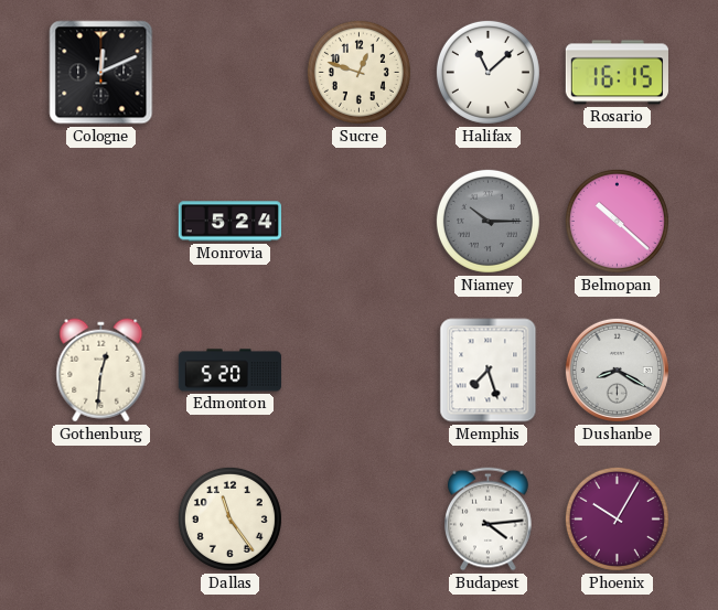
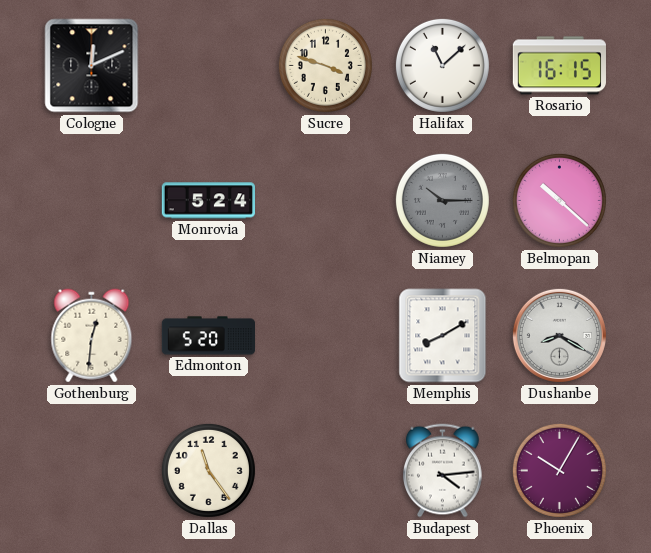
Sucre: 12:48 -> 3:48 (325, 65)
Memphis: 7:27 -> 8:10 (443, 336)
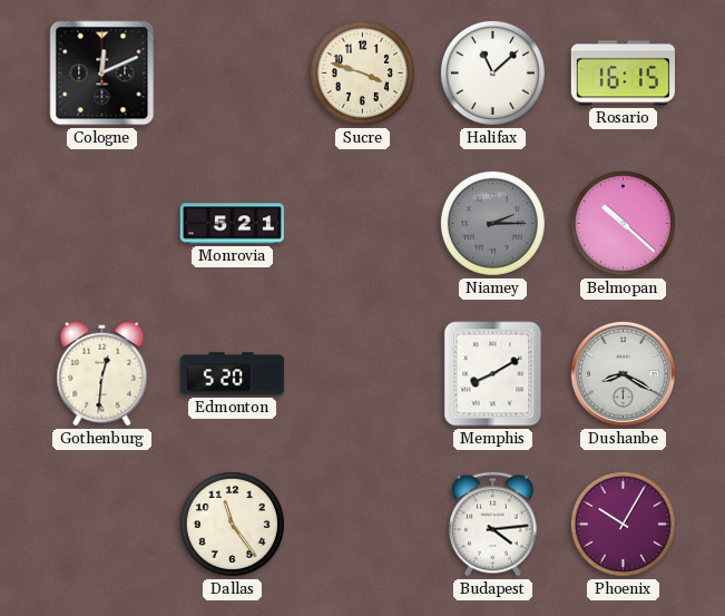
Monrovia: 5:24 -> 5:21 (232, 224)
Niamey: 10:15 -> 2:15 (492, 223)
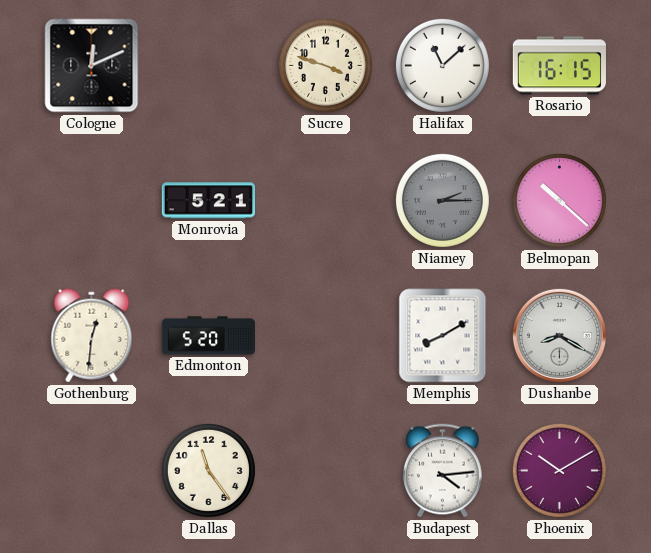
Phoenix: 10:05 -> 10:10 (559, 470)
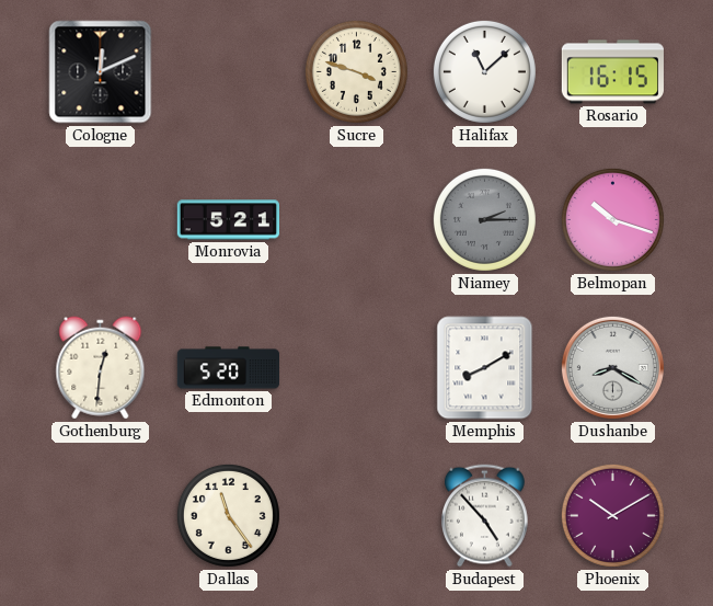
Belmopan: 10:22 -> 10:18 (612, 219)
Budapest: 4:14 -> 4:53 (485, 516)
